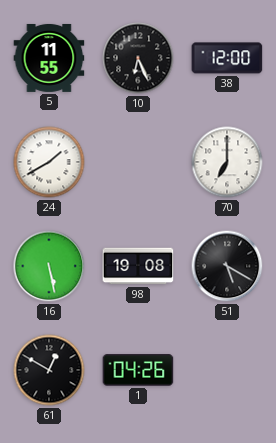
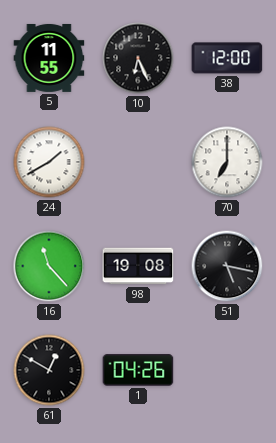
16: 5:28 -> 11:23 (49, 266)
51: 5:20 -> 5:17 (227, 266)
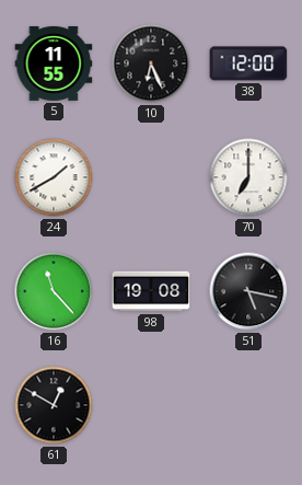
1: 04:26 -> none (138, 370)
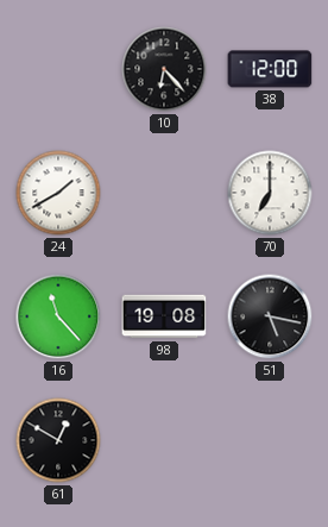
5: 11:55 -> none (54, 63)
10: 6:26 -> 6:23 (164, 69)
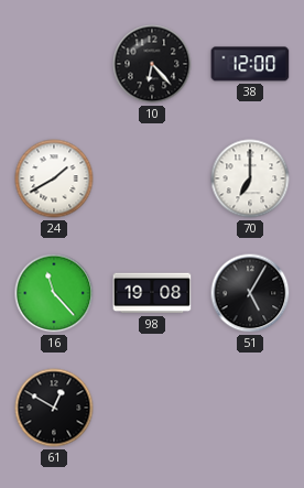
51: 5:17 -> 5:05 (250, 293)
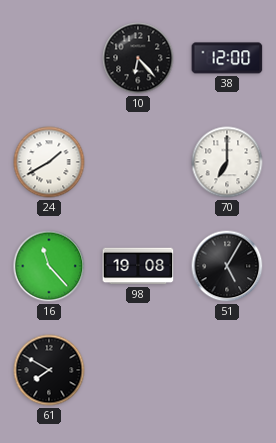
61: 12:50 -> 7:50 (49, 370)
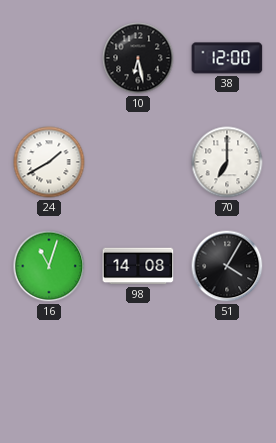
10: 6:23 -> 6:28 (138, 58)
16: 11:23 -> 11:03 (49, 266)
98: 19:08 -> 14:08 (138, 266)
51: 5:05 -> 4:05 (227, 266)
61: 7:50 -> none (49, 370)
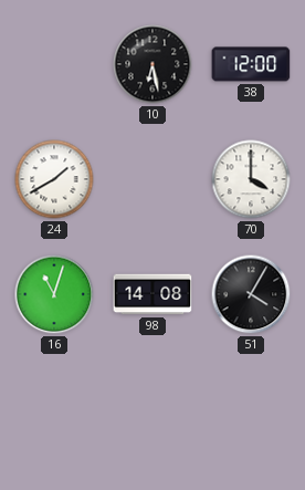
70: 7:00 -> 4:00 (251, 179)
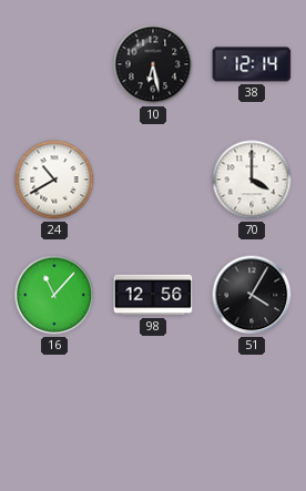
38: 12:00 -> 12:14 (252, 64)
24: 1:40 -> 10:40 (54, 180)
16: 11:03 -> 11:07 (54, 295)
98: 14:08 -> 12:56 (153, 295)
